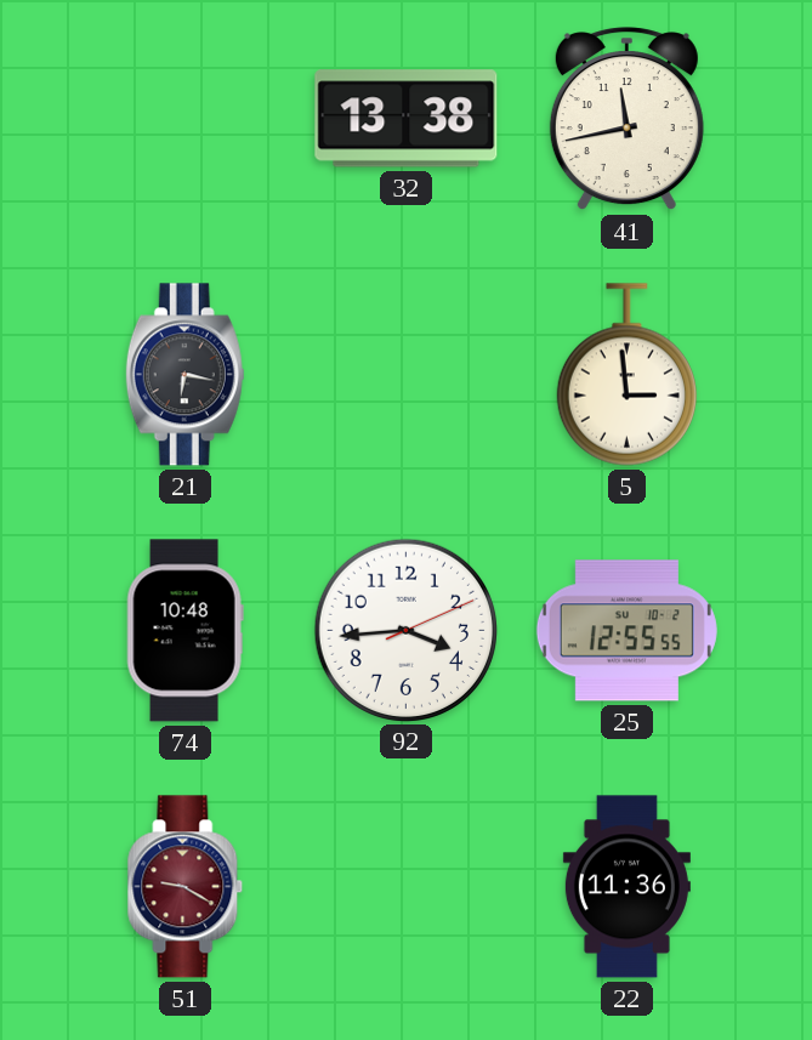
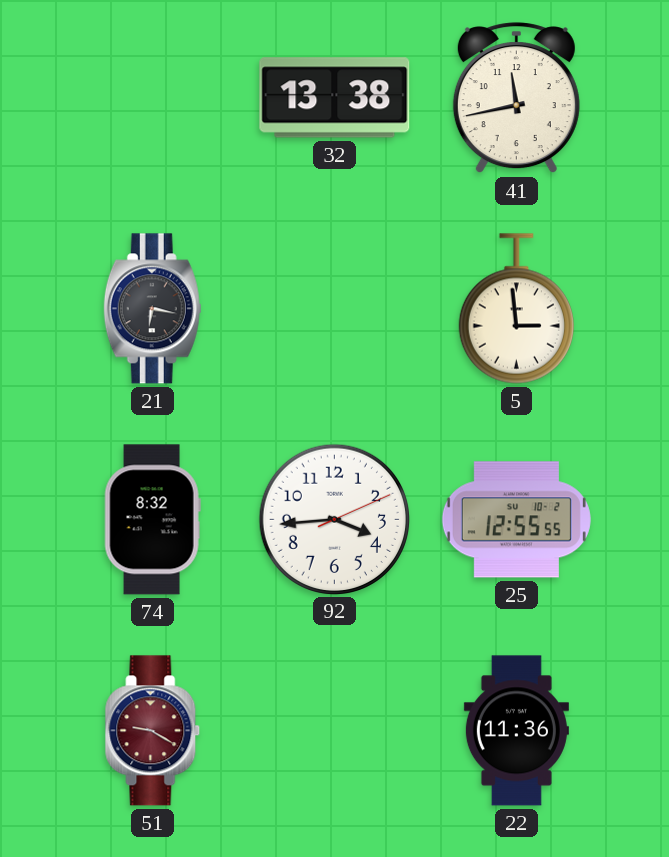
74: 10:48 -> 8:32 (152, 520)
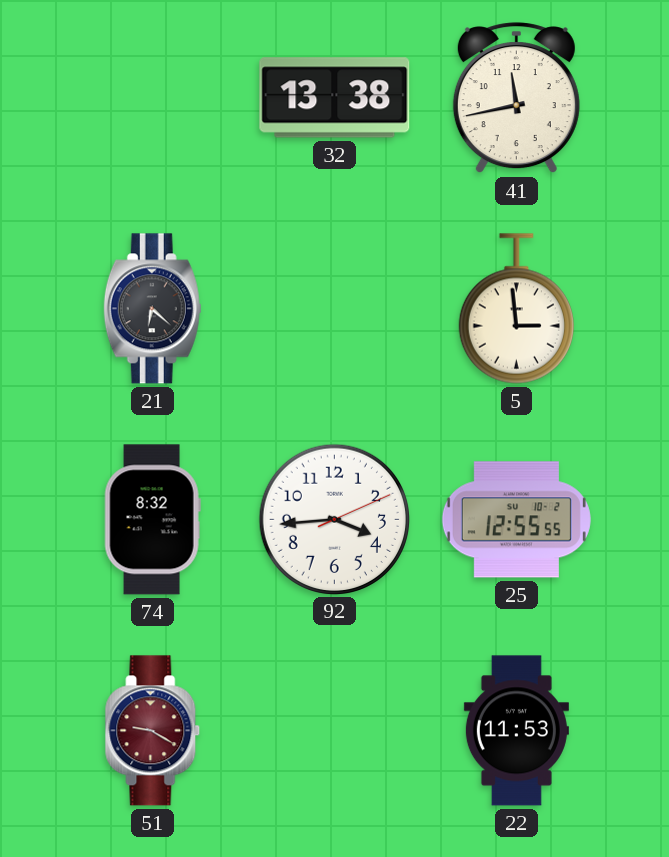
21: 6:17 -> 6:22 (152, 309)
22: 11:36 -> 11:53 (516, 731)
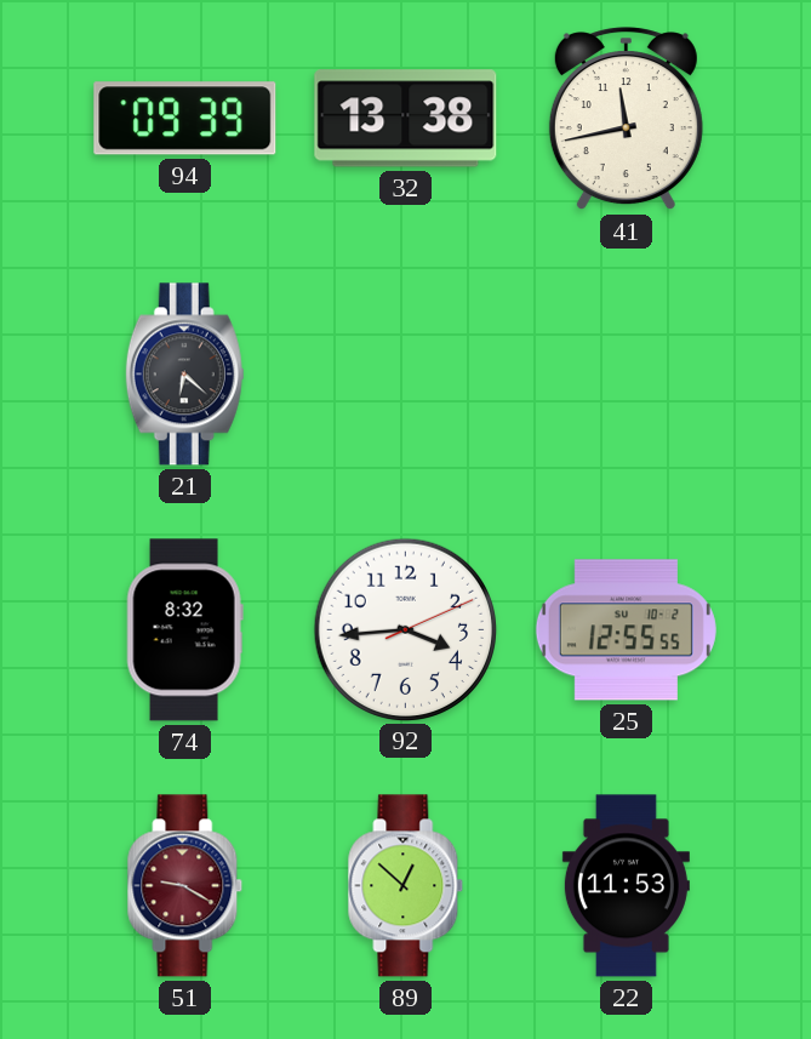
94: none -> 09:39 (185, 119)
5: 2:59 -> none (516, 309)
89: none -> 12:52 (406, 886)
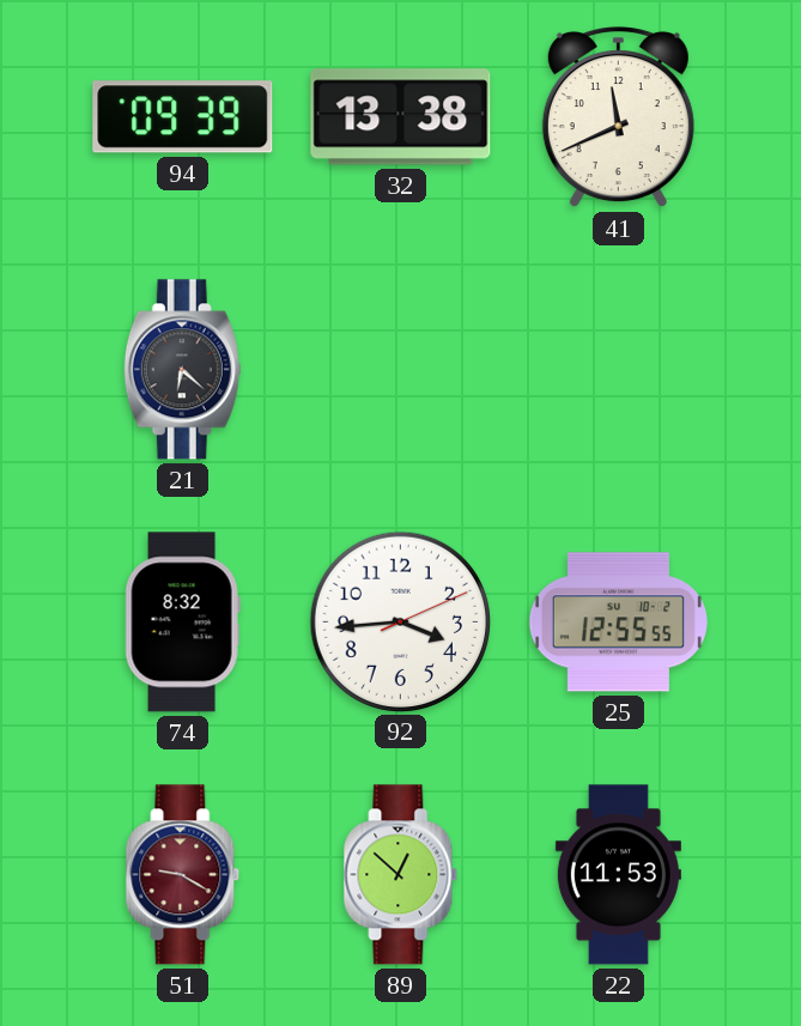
41: 11:43 -> 11:41 (618, 117)
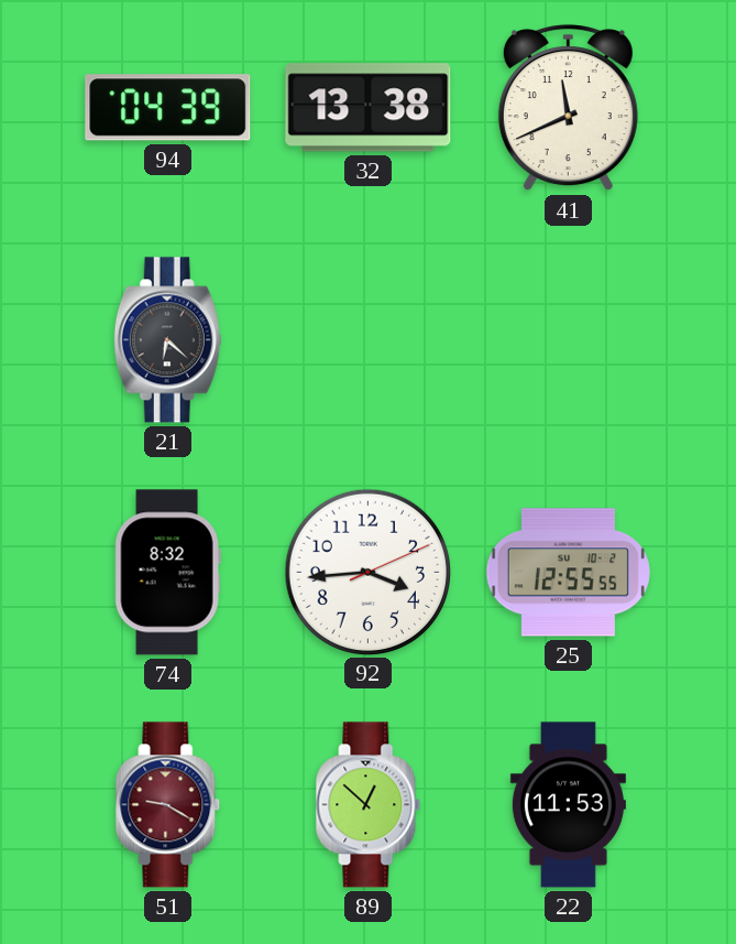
94: 09:39 -> 04:39 (168, 108)
